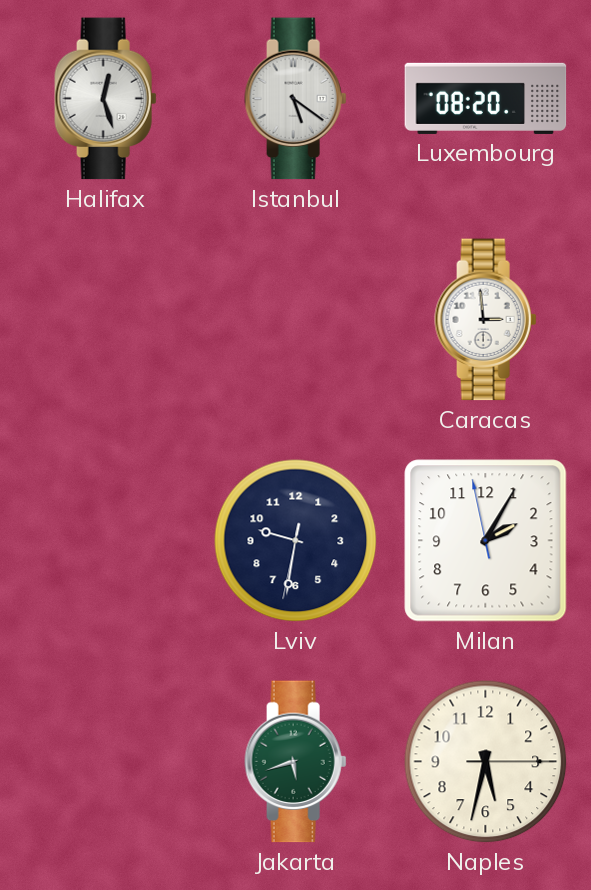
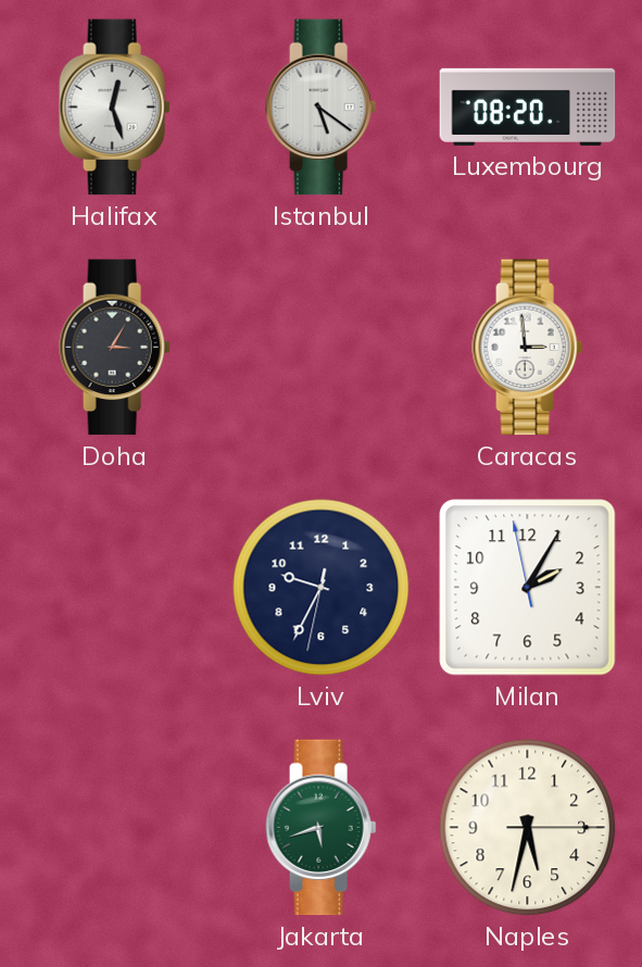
Doha: none -> 3:05 (115, 348)
Lviv: 9:31 -> 9:34 (322, 588)
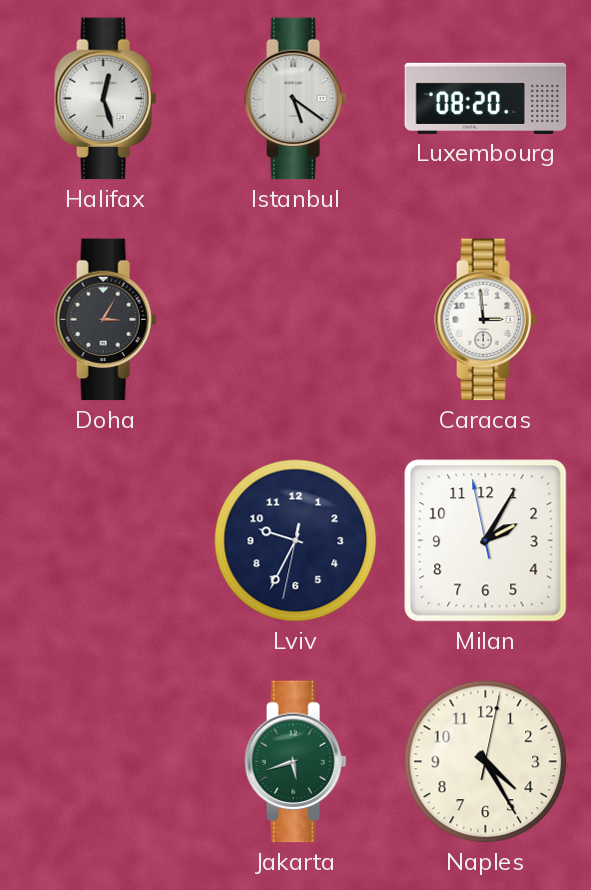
Naples: 5:32 -> 4:25 (486, 762)
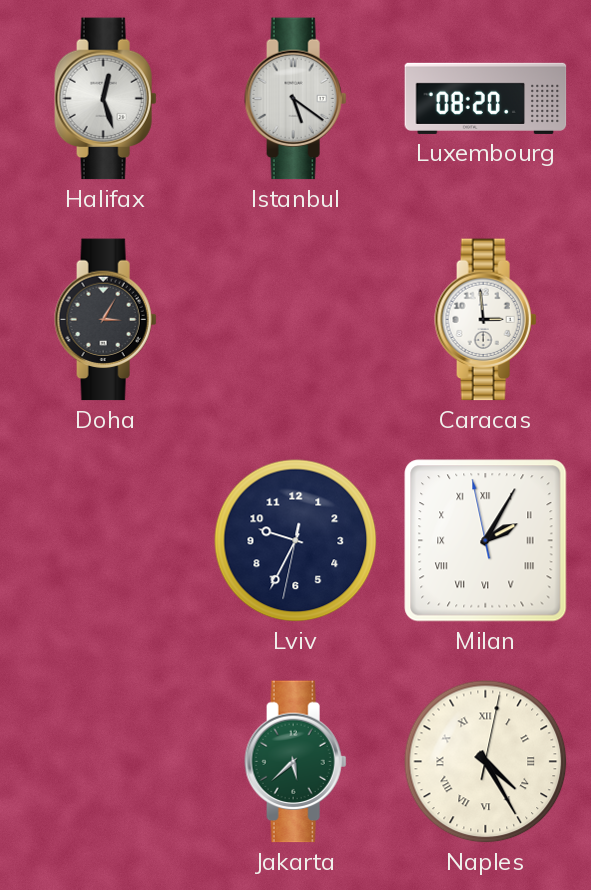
Milan numerals: Arabic -> Roman (486, 541)
Jakarta: 5:42 -> 5:38 (296, 762)
Naples numerals: Arabic -> Roman (486, 762)
